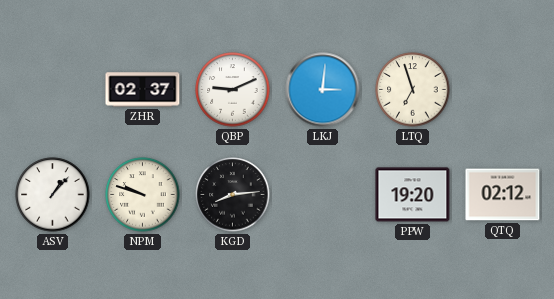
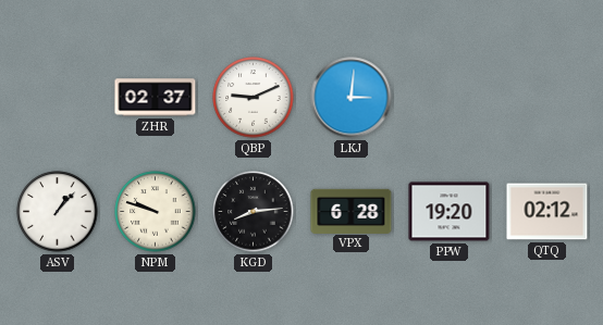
LTQ: 6:57 -> none (413, 90)
VPX: none -> 6:28 (352, 211)
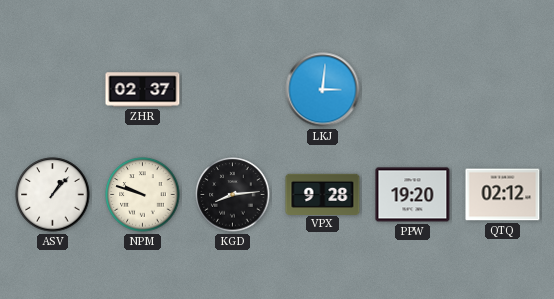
QBP: 9:11 -> none (254, 98)
VPX: 6:28 -> 9:28 (323, 194)
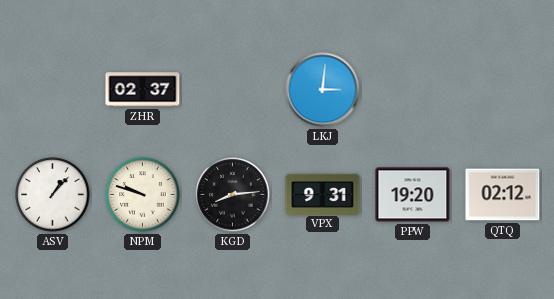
VPX: 9:28 -> 9:31 (323, 194)
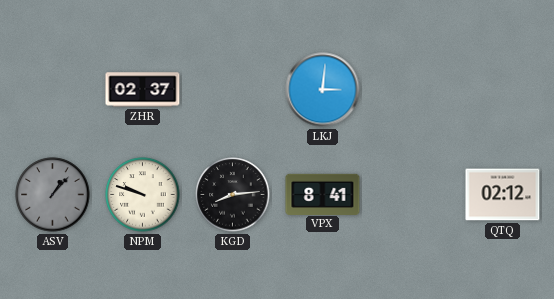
ASV dial: white -> grey (53, 195)
VPX: 9:31 -> 8:41 (323, 194)
PPW: 19:20 -> none (413, 195)
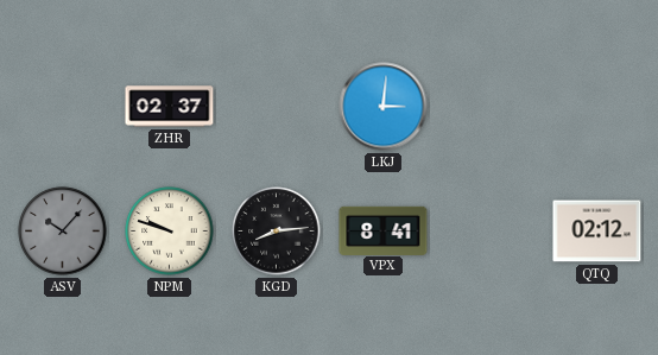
ASV: 1:07 -> 10:07 (63, 232)
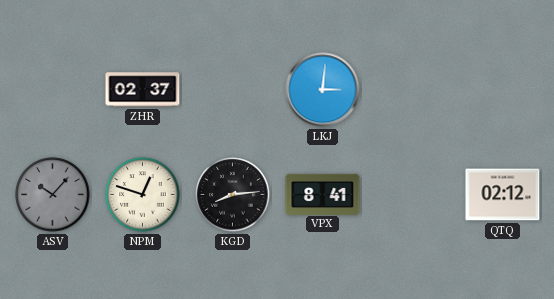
NPM: 9:48 -> 12:48 (143, 195)
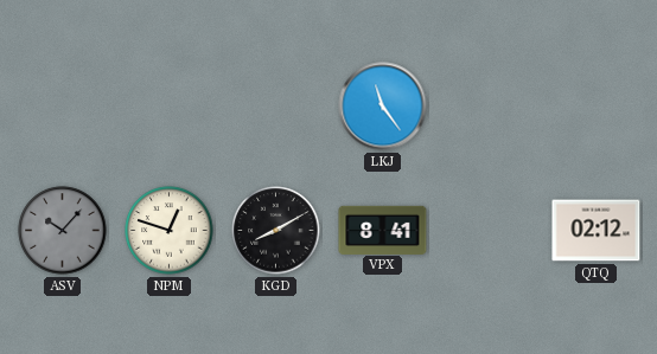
ZHR: 02:37 -> none (143, 90)
LKJ: 3:01 -> 11:24 (383, 107)
KGD: 8:14 -> 8:10 (276, 231)
